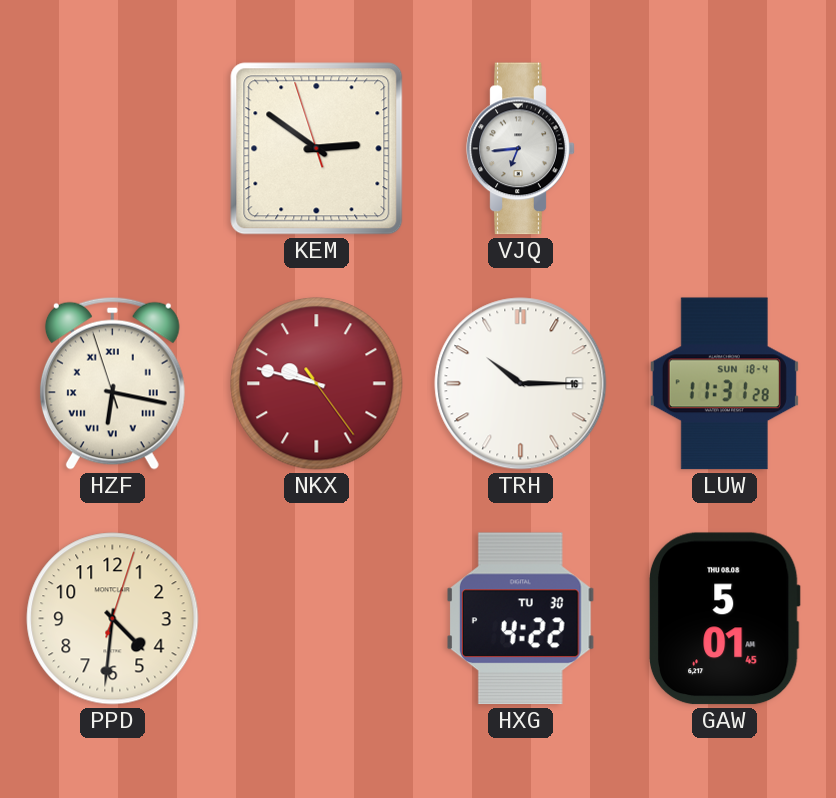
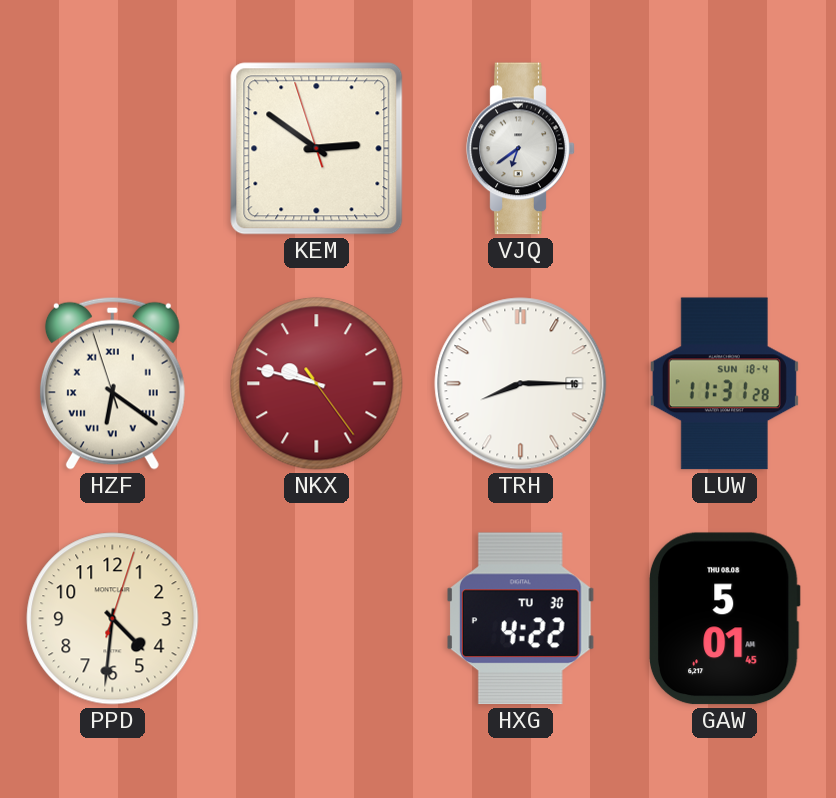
VJQ: 6:44 -> 6:39 (521, 149)
HZF: 6:16 -> 6:20 (112, 383)
TRH: 10:15 -> 8:15 (521, 384)
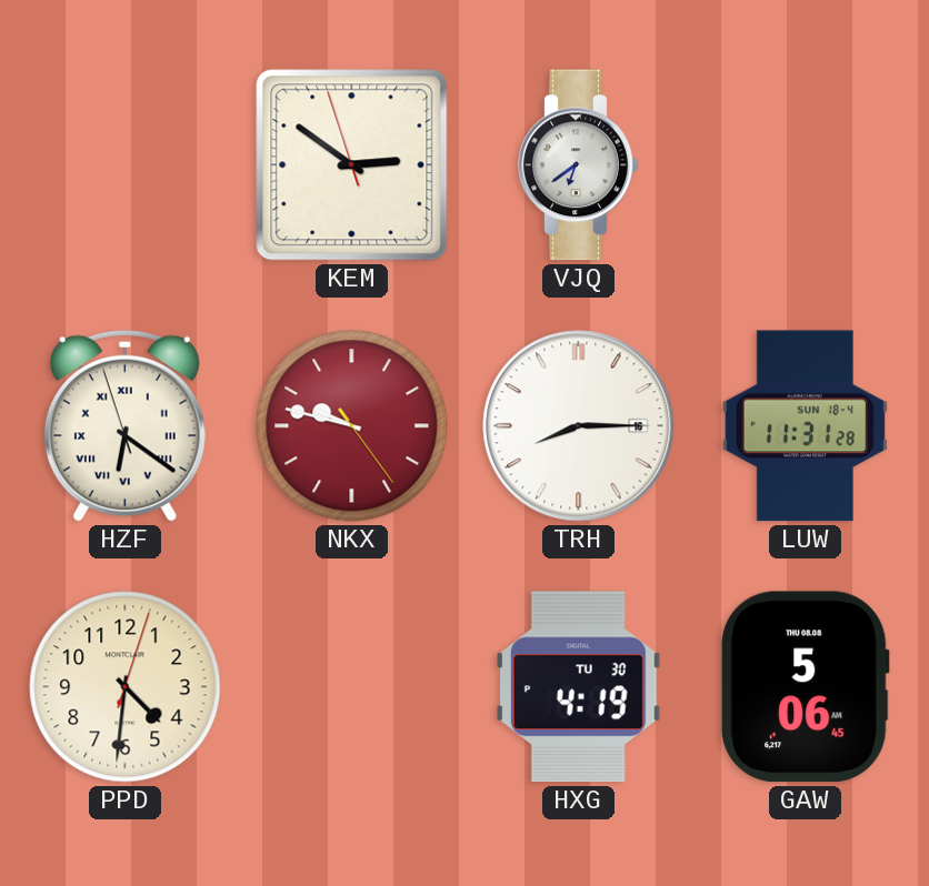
HXG: 4:22 -> 4:19 (578, 687)
GAW: 5:01 -> 5:06 (805, 687)
